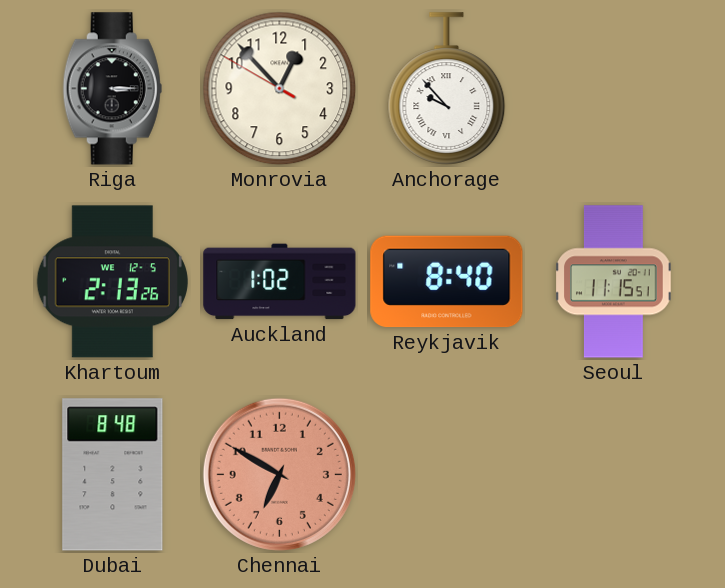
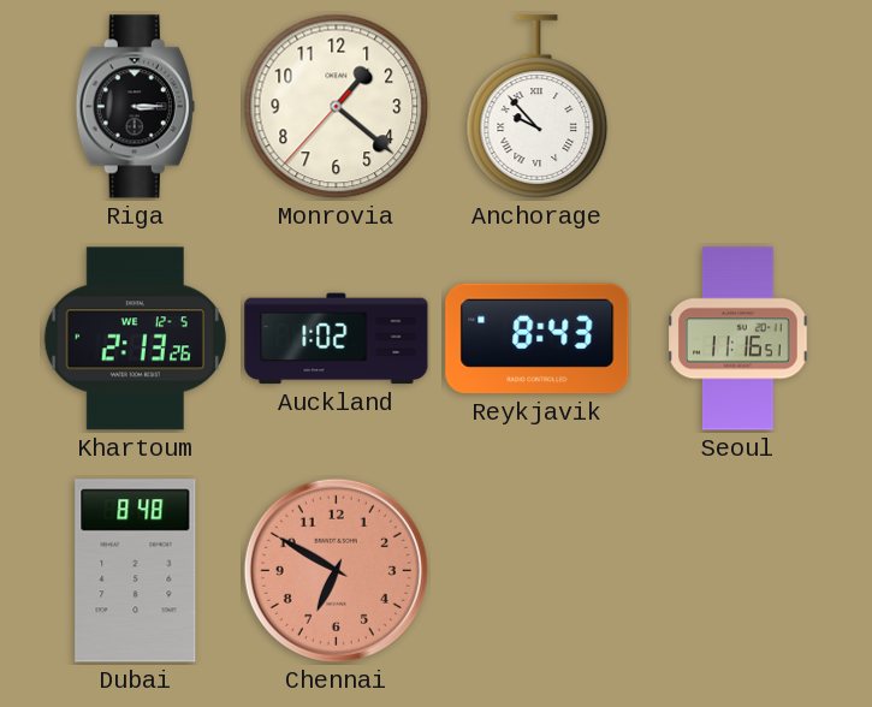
Monrovia: 12:52 -> 1:21 (337, 107)
Reykjavik: 8:40 -> 8:43 (538, 339)
Seoul: 11:15 -> 11:16 (738, 339)
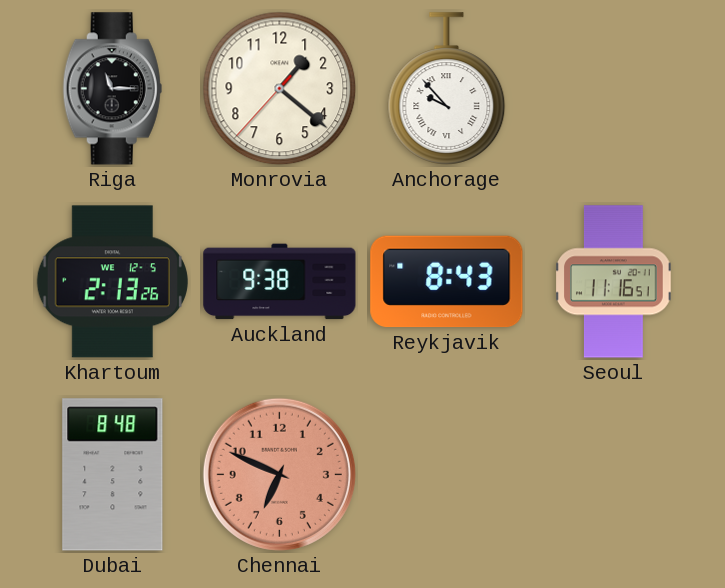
Riga: 3:15 -> 11:15 (112, 89)
Auckland: 1:02 -> 9:38 (280, 282)
Chennai: 6:50 -> 6:49 (279, 474)
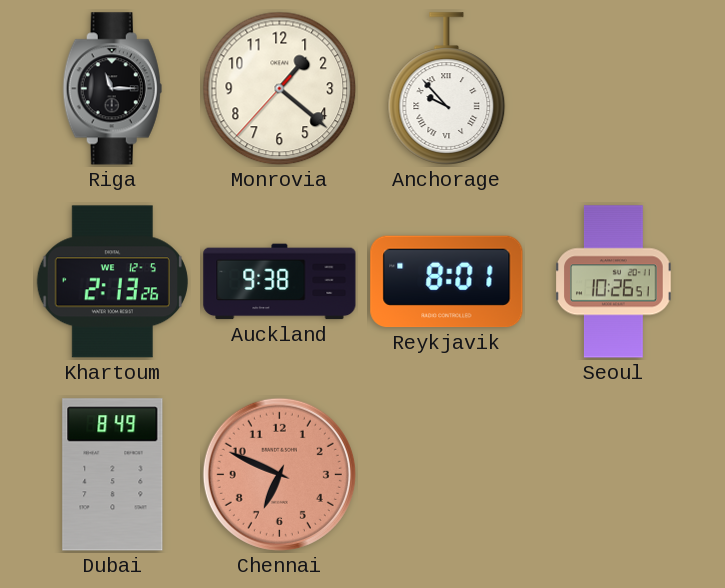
Reykjavik: 8:43 -> 8:01 (447, 282)
Seoul: 11:16 -> 10:26 (614, 282)
Dubai: 8:48 -> 8:49 (113, 475)
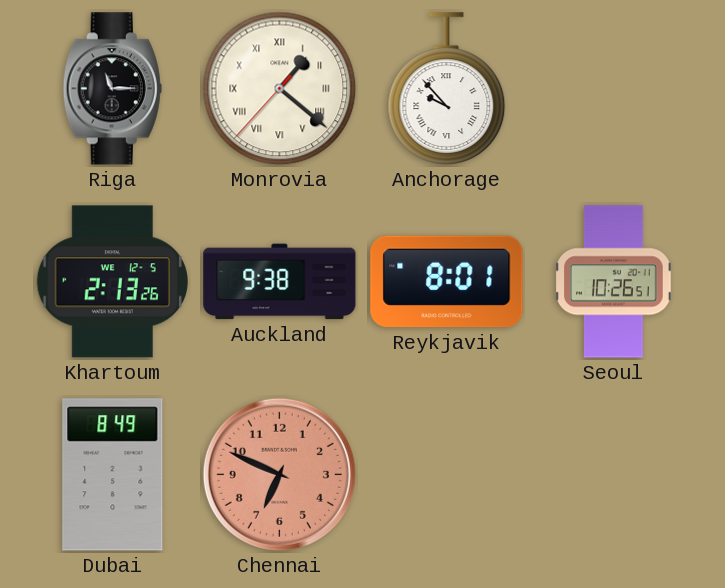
Monrovia numerals: Arabic -> Roman (280, 89)
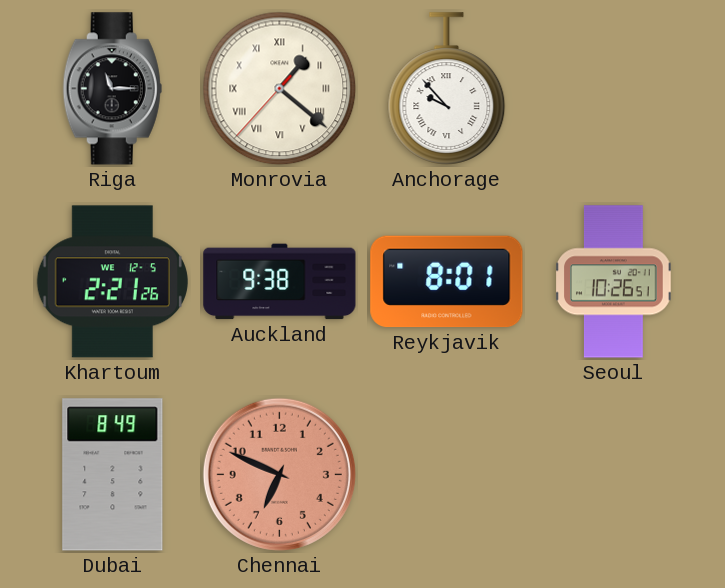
Khartoum: 2:13 -> 2:21 (112, 282)
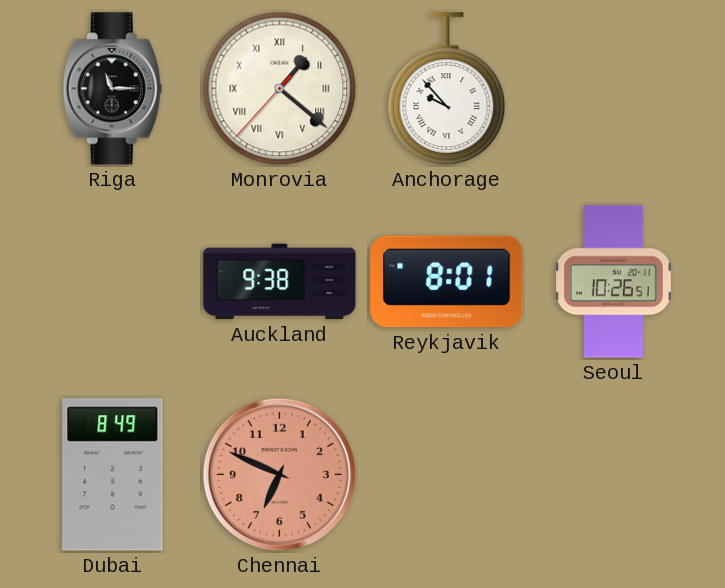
Khartoum: 2:21 -> none (112, 282)
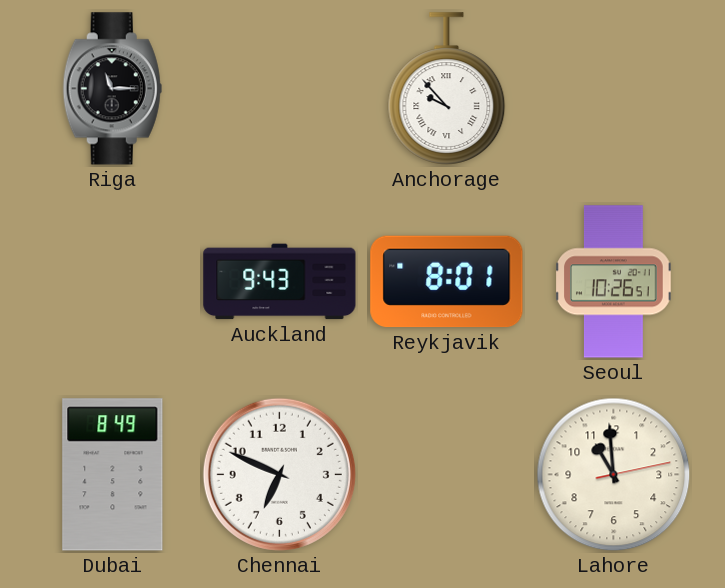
Monrovia: 1:21 -> none (280, 89)
Auckland: 9:38 -> 9:43 (280, 282)
Chennai dial: salmon -> white (279, 474)
Lahore: none -> 10:59 (614, 475)
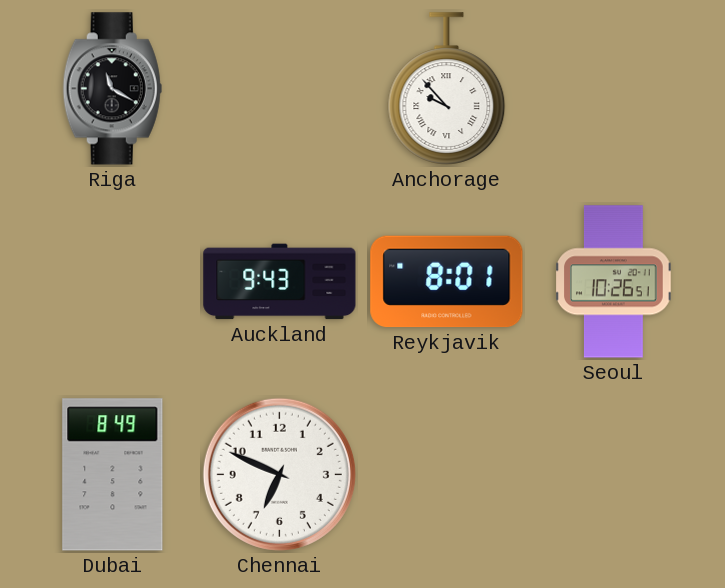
Riga: 11:15 -> 11:20 (112, 89)
Lahore: 10:59 -> none (614, 475)
